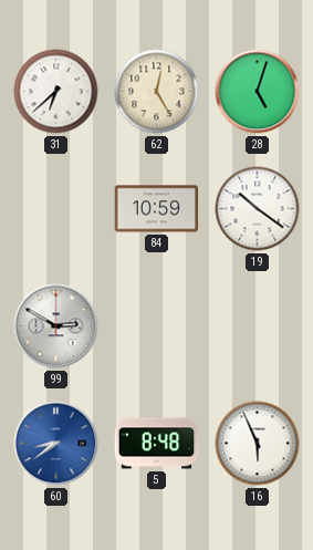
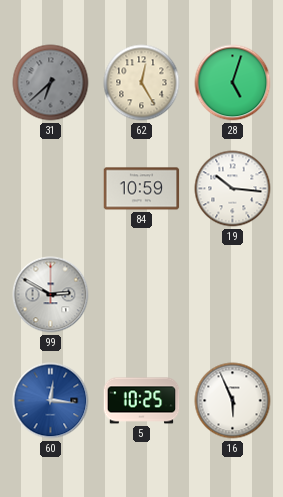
31 dial: white -> grey (51, 83)
19: 10:21 -> 10:16 (233, 189)
60: 8:39 -> 12:16 (51, 401)
5: 8:48 -> 10:25 (142, 401)
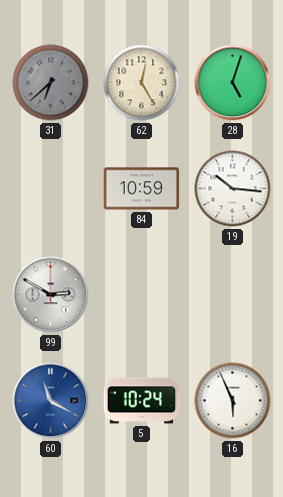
60: 12:16 -> 11:20 (51, 401)
5: 10:25 -> 10:24 (142, 401)
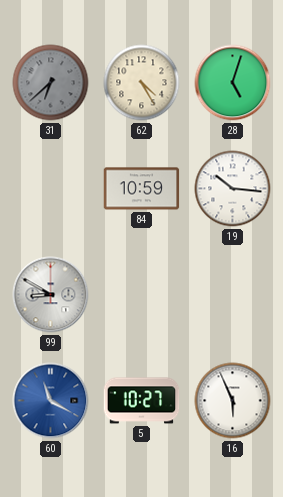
62: 12:25 -> 4:25 (142, 83)
99: 2:50 -> 8:50 (51, 295)
5: 10:24 -> 10:27 (142, 401)
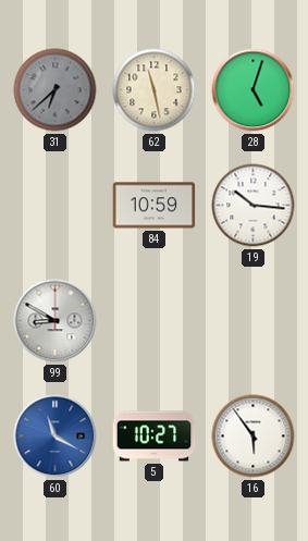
62: 4:25 -> 11:28 (155, 90)
16: 5:56 -> 5:54 (254, 437)
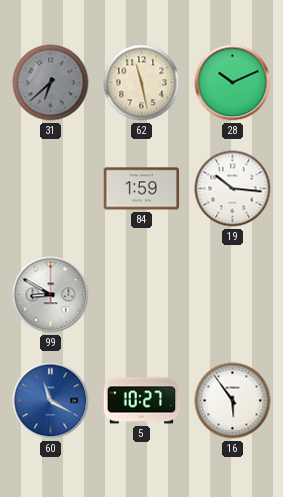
28: 5:03 -> 10:11 (233, 83)
84: 10:59 -> 1:59 (142, 189)
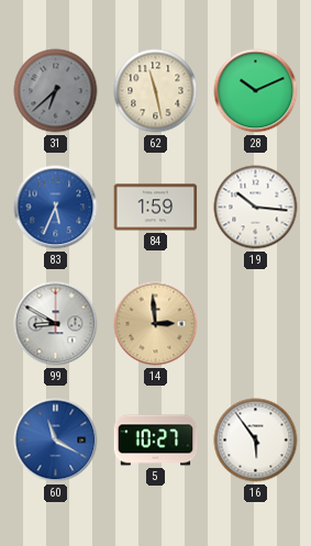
83: none -> 5:34 (56, 208)
14: none -> 2:59 (156, 324)
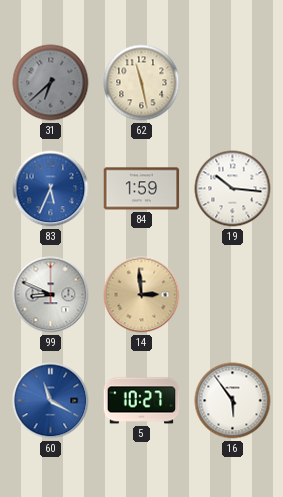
28: 10:11 -> none (256, 91)
99: 8:50 -> 8:49 (51, 295)
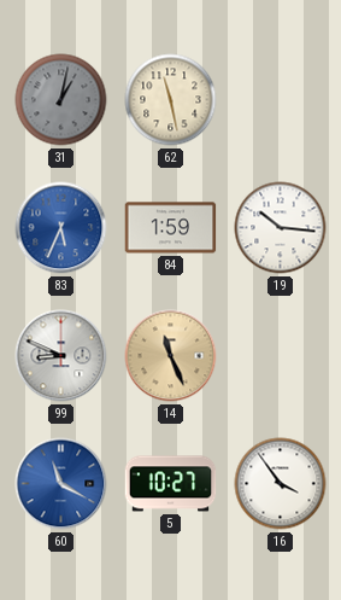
31: 6:38 -> 1:02 (61, 100)
14: 2:59 -> 11:26 (171, 356)
16: 5:54 -> 3:54 (281, 484)
